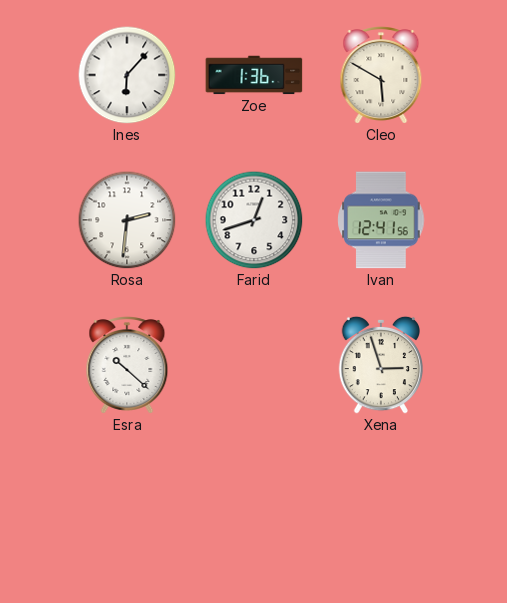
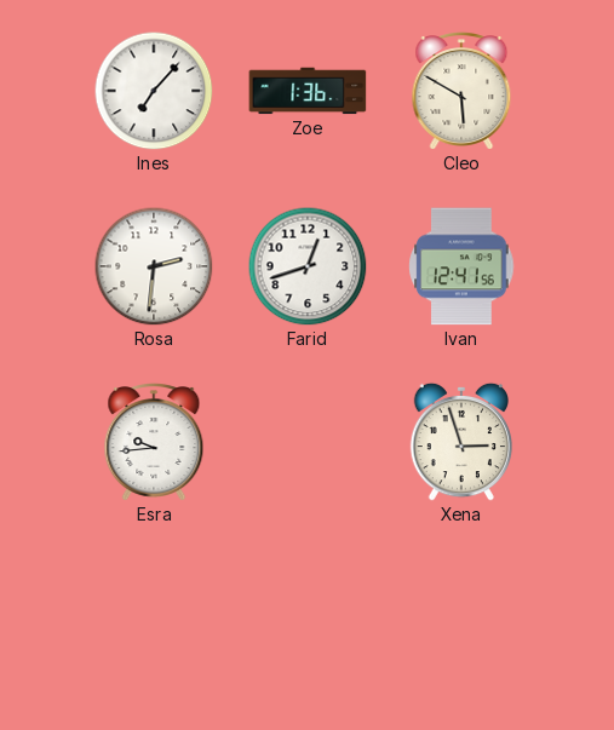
Ines: 6:07 -> 7:07 (154, 91)
Esra: 10:22 -> 9:44 (154, 443)
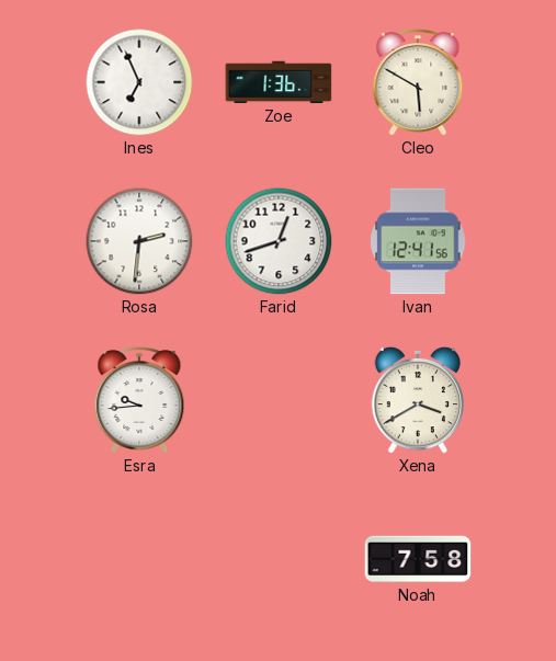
Ines: 7:07 -> 6:56 (139, 82)
Xena: 2:57 -> 3:40 (417, 400)
Noah: none -> 7:58 (418, 559)
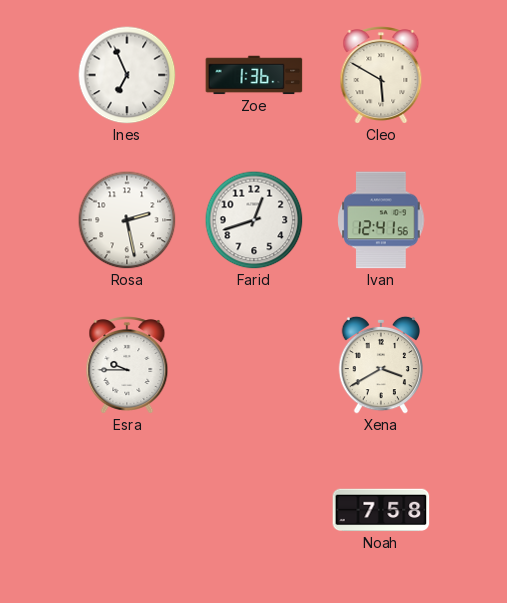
Rosa: 2:31 -> 2:28 (127, 220)
Esra: 9:44 -> 9:45 (127, 366)
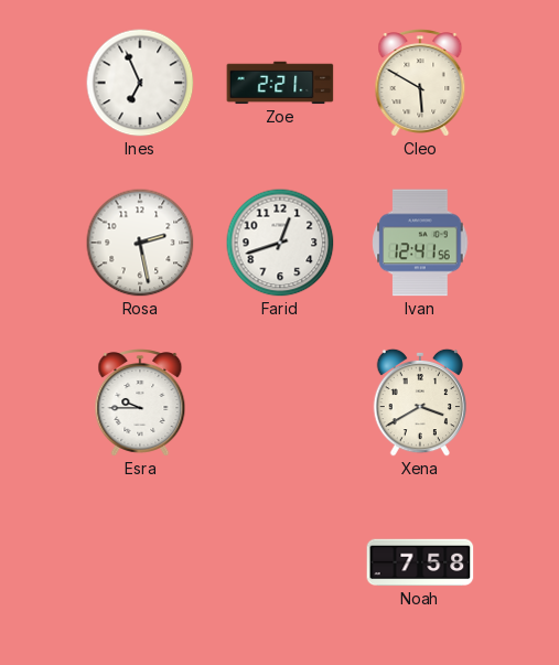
Zoe: 1:36 -> 2:21 (280, 83)
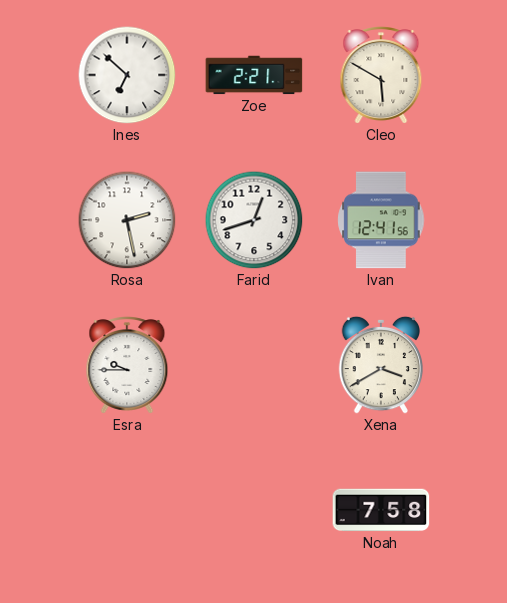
Ines: 6:56 -> 6:52 (127, 75)
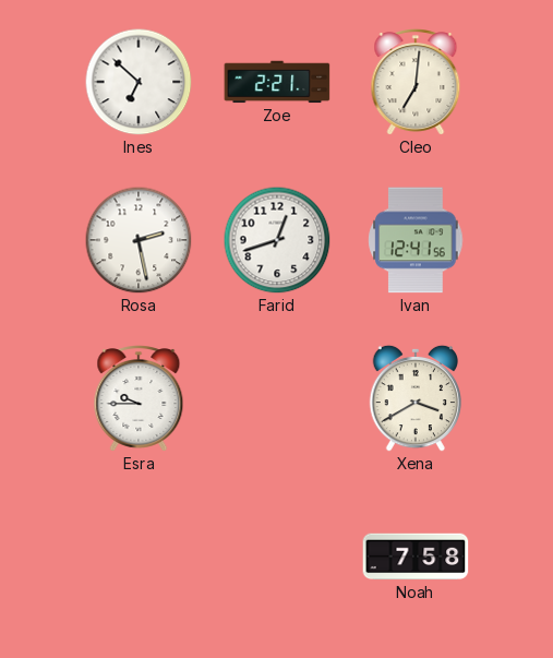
Cleo: 5:50 -> 7:01 (416, 83)
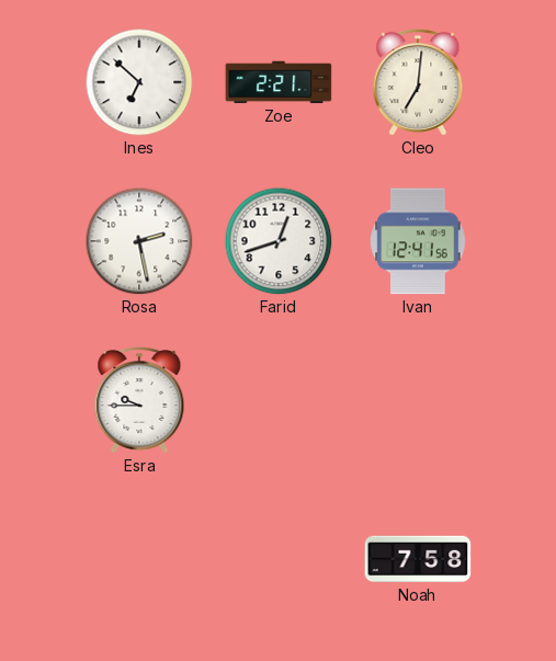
Xena: 3:40 -> none (414, 398)
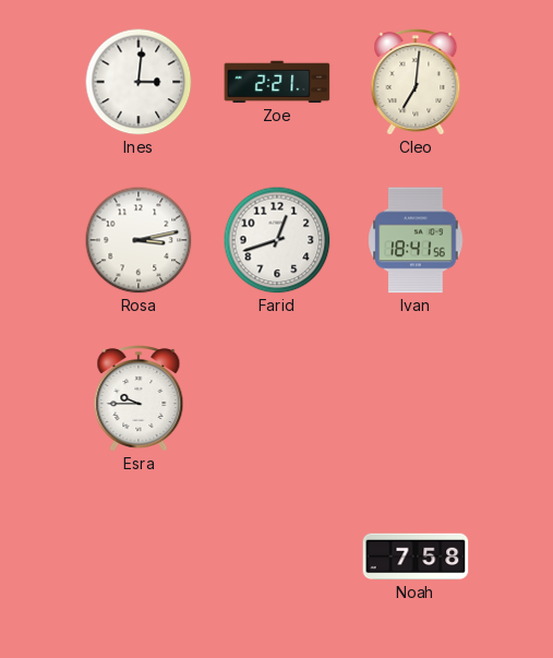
Ines: 6:52 -> 3:01 (139, 82)
Rosa: 2:28 -> 3:13 (139, 240)
Ivan: 12:41 -> 18:41 (416, 240)
